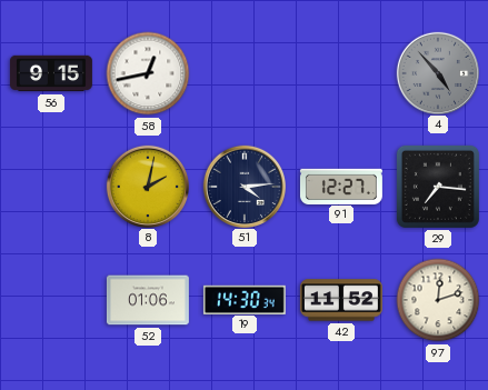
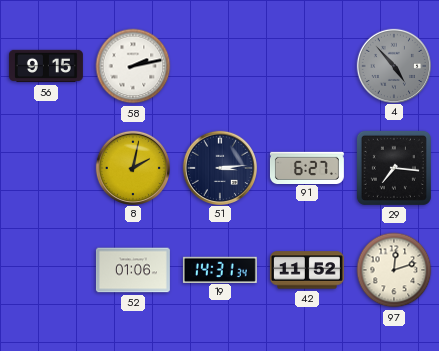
58: 12:43 -> 2:13 (133, 66)
51: 4:14 -> 3:14 (219, 167)
91: 12:27 -> 6:27 (307, 167)
19: 14:30 -> 14:31 (220, 269)
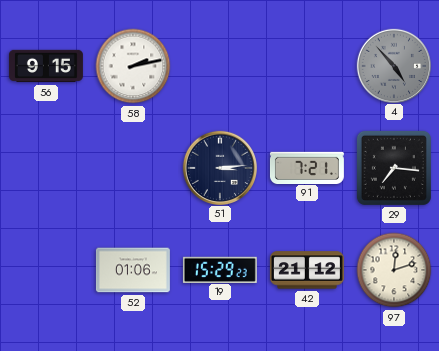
8: 2:02 -> none (132, 167)
91: 6:27 -> 7:21 (307, 167)
19: 14:31 -> 15:29 (220, 269)
42: 11:52 -> 21:12 (307, 270)
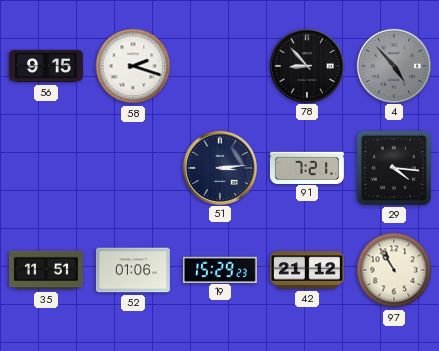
58: 2:13 -> 2:18 (133, 66)
78: none -> 8:53 (306, 65)
29: 7:16 -> 4:16 (394, 168)
35: none -> 11:51 (46, 270)
97: 12:12 -> 10:55 (394, 270)
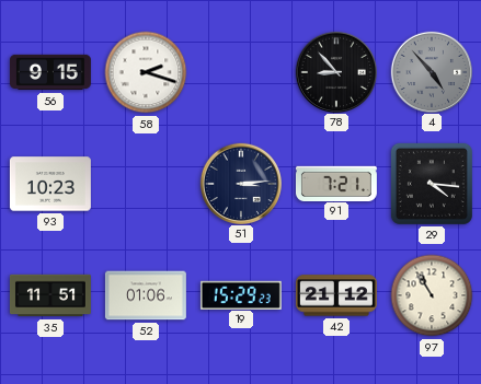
93: none -> 10:23 (50, 184)
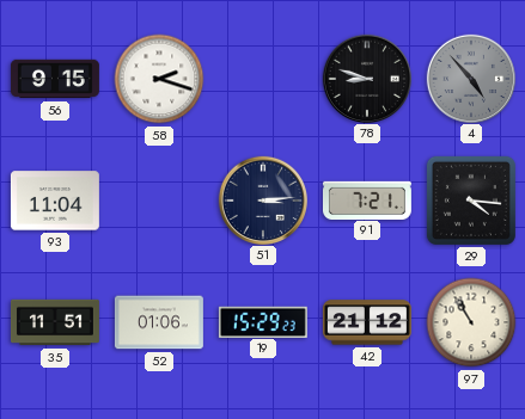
78: 8:53 -> 8:48 (366, 78)
93: 10:23 -> 11:04 (55, 201)
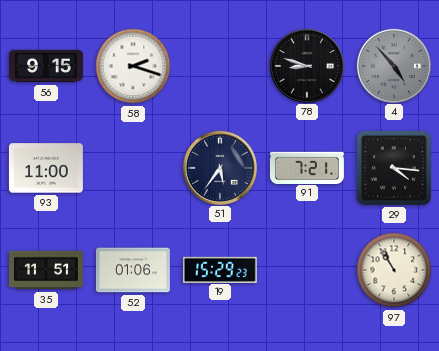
93: 11:04 -> 11:00 (46, 168)
51: 3:14 -> 5:36 (219, 167)
42: 21:12 -> none (367, 322)
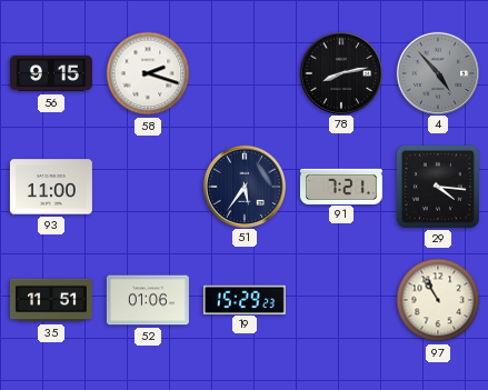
78: 8:48 -> 8:13 (340, 72)
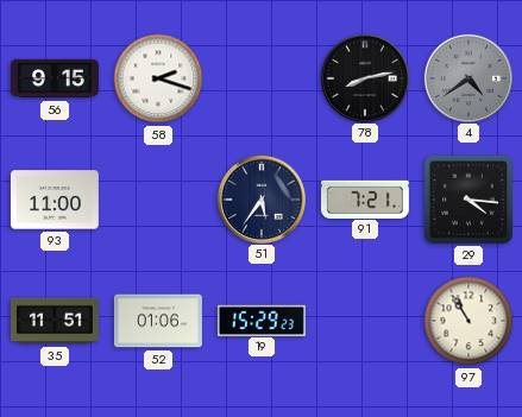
4: 4:53 -> 4:39 (467, 77)
